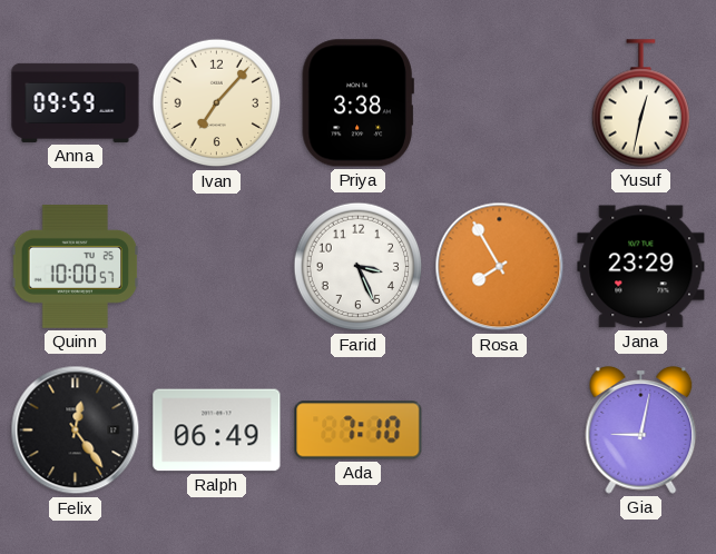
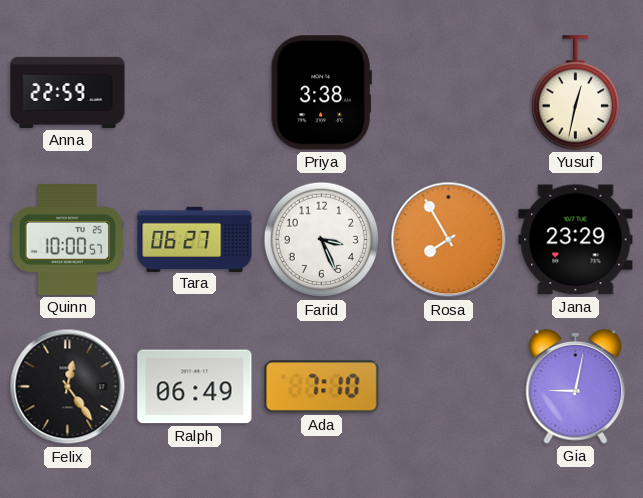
Anna: 09:59 -> 22:59 (68, 92)
Ivan: 7:07 -> none (217, 103)
Tara: none -> 06:27 (195, 239)
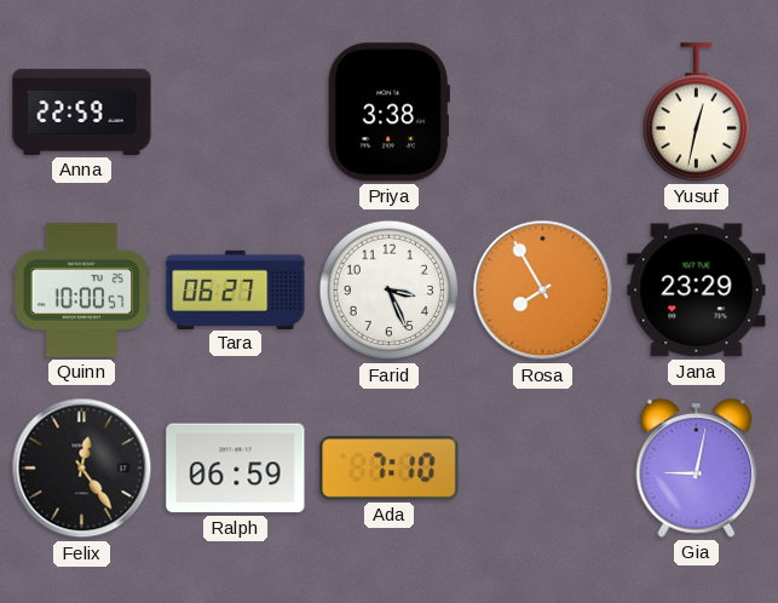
Ralph: 06:49 -> 06:59 (236, 469)
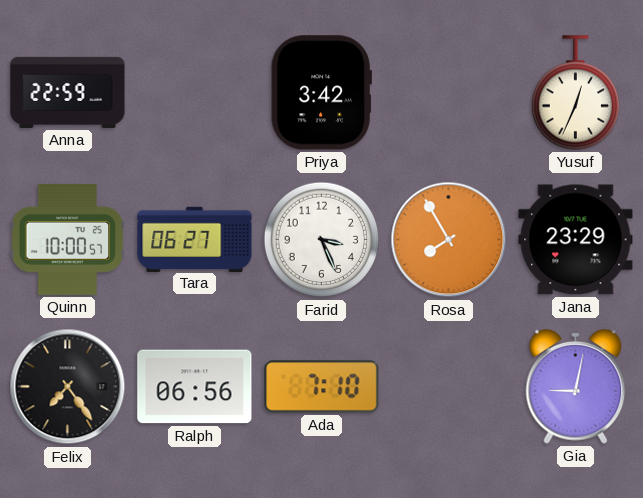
Priya: 3:38 -> 3:42 (321, 93)
Yusuf: 12:32 -> 12:34 (575, 93)
Felix: 12:24 -> 7:24 (68, 387)
Ralph: 06:59 -> 06:56 (195, 387)
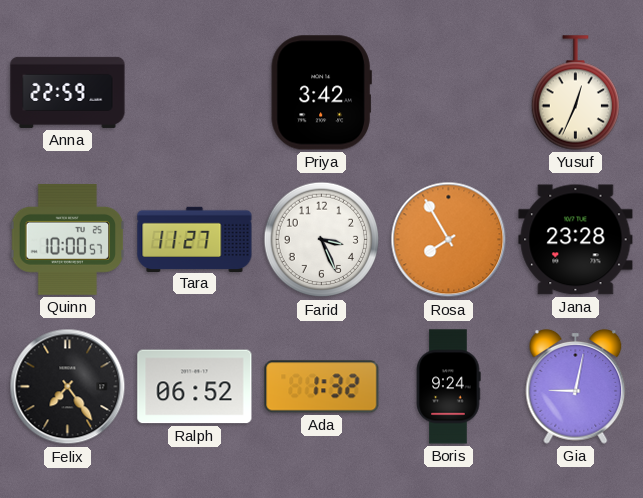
Tara: 06:27 -> 11:27 (195, 239)
Jana: 23:29 -> 23:28 (576, 240)
Ralph: 06:56 -> 06:52 (195, 387)
Ada: 7:10 -> 1:32 (322, 387)
Boris: none -> 9:24 (448, 387)
